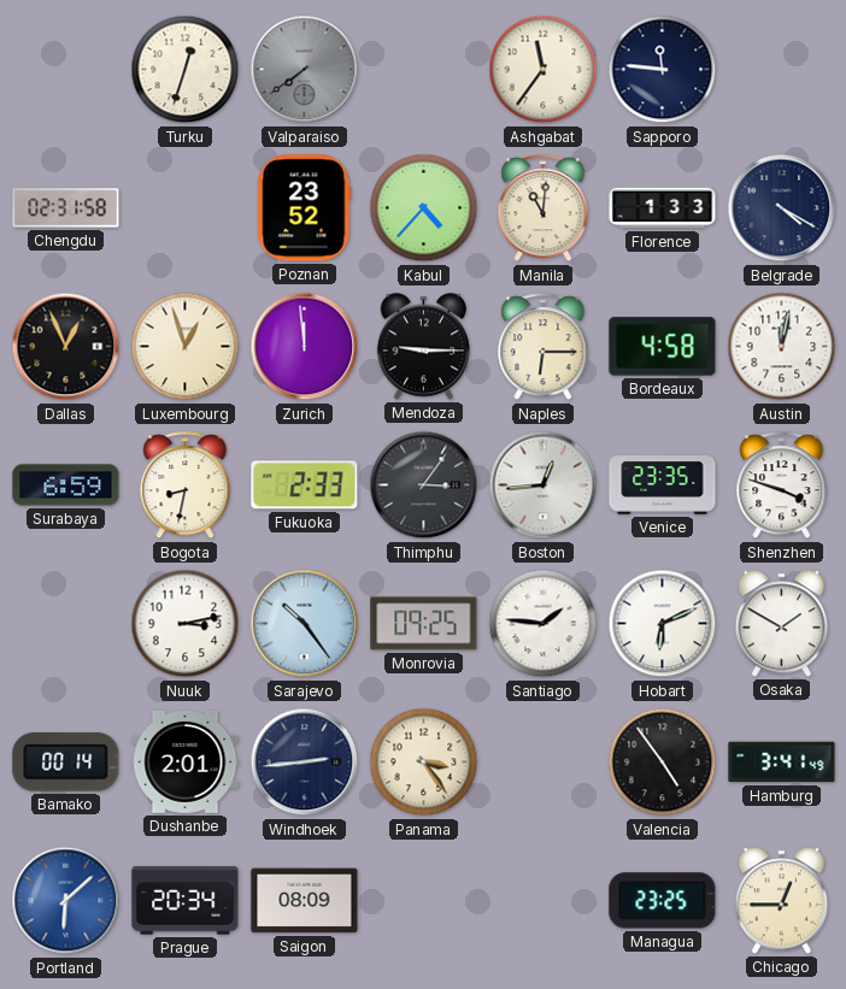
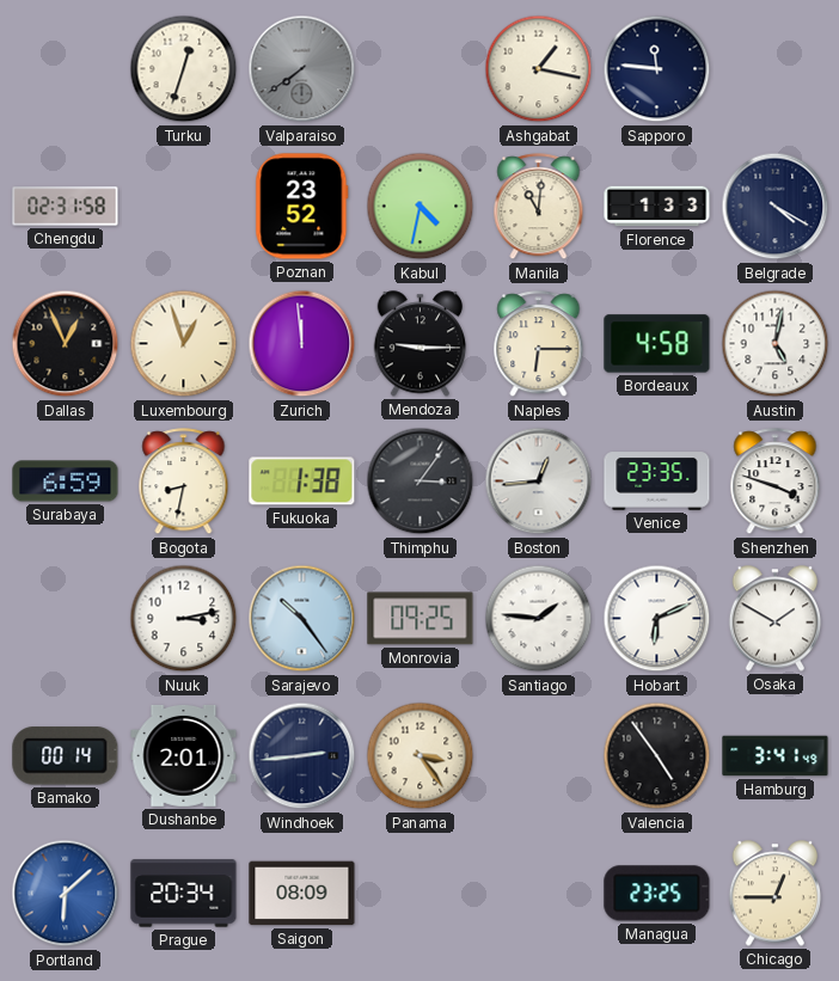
Ashgabat: 11:36 -> 1:17 (539, 69)
Kabul: 4:37 -> 4:32 (421, 207)
Austin: 12:02 -> 5:02 (776, 344)
Fukuoka: 2:33 -> 1:38 (302, 482)
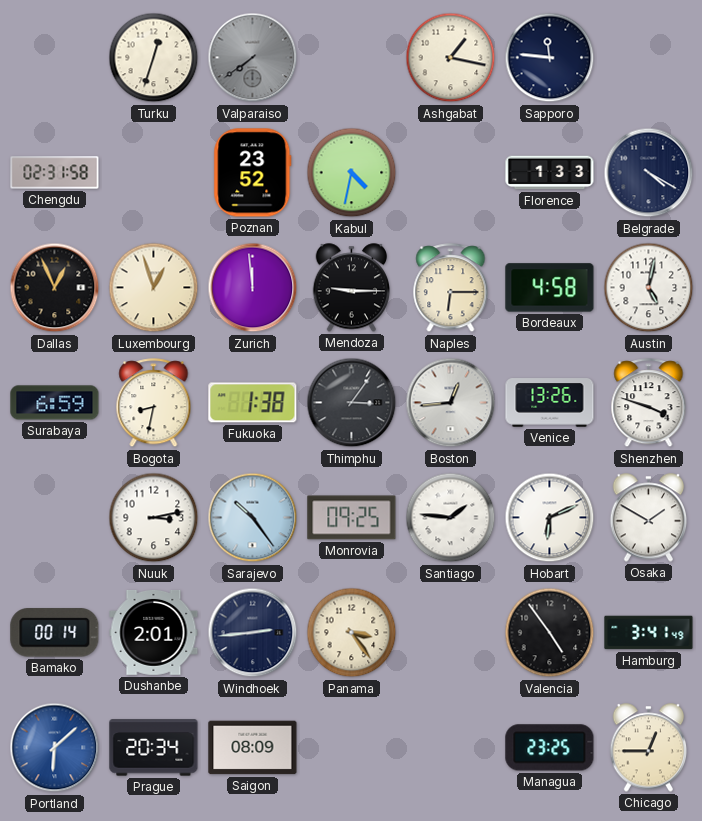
Manila: 11:01 -> none (539, 207)
Venice: 23:35 -> 13:26 (550, 403)
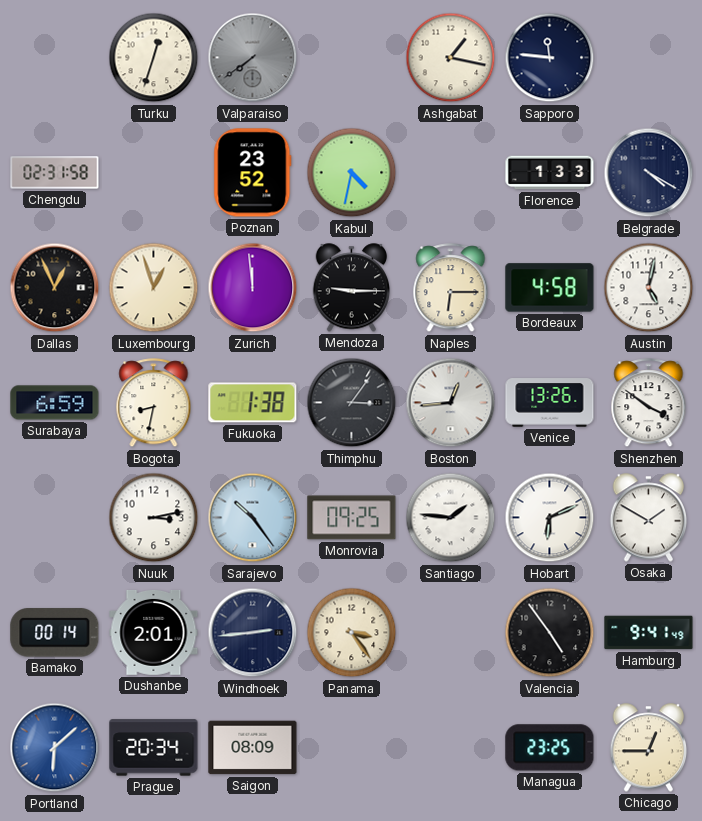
Shenzhen: 3:48 -> 3:51 (649, 403)
Hamburg: 3:41 -> 9:41 (649, 633)
